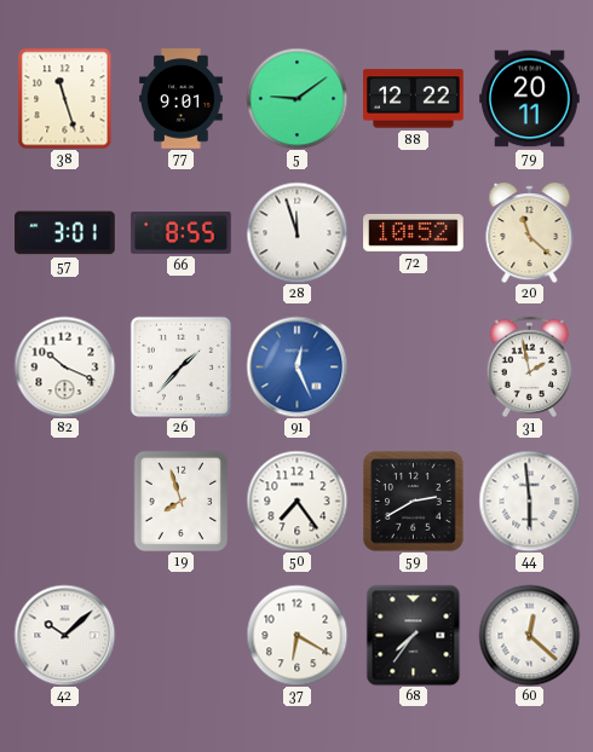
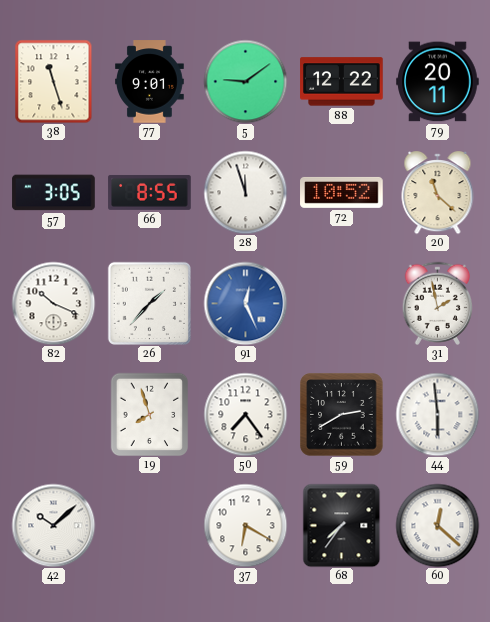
57: 3:01 -> 3:05 (54, 193)
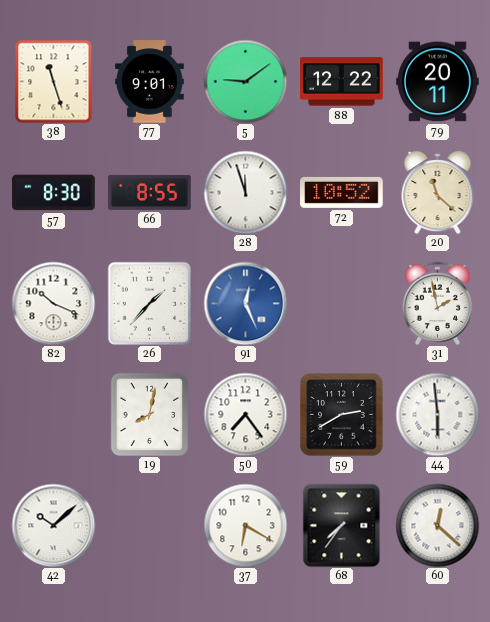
57: 3:05 -> 8:30 (54, 193)
19: 7:57 -> 8:02 (150, 414)
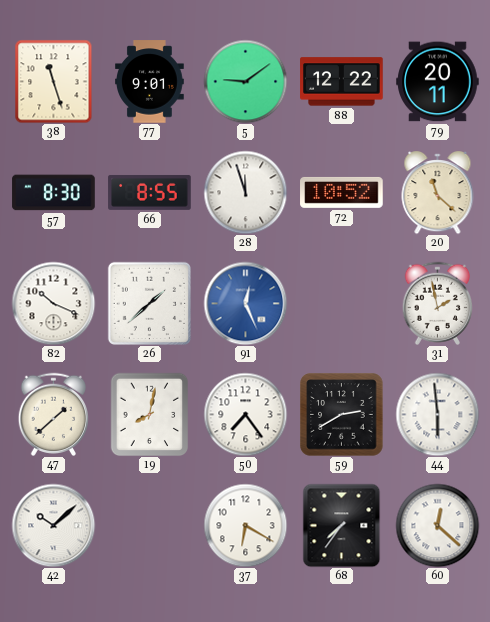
26: 1:37 -> 1:38 (149, 303)
47: none -> 1:38 (53, 414)
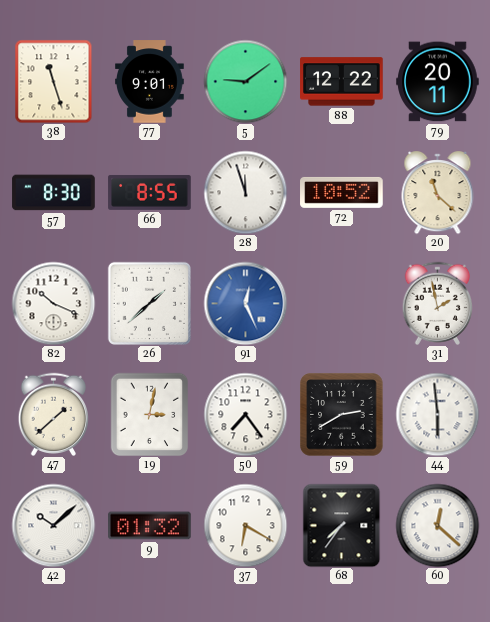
19: 8:02 -> 3:02 (150, 414)
9: none -> 01:32 (150, 526)
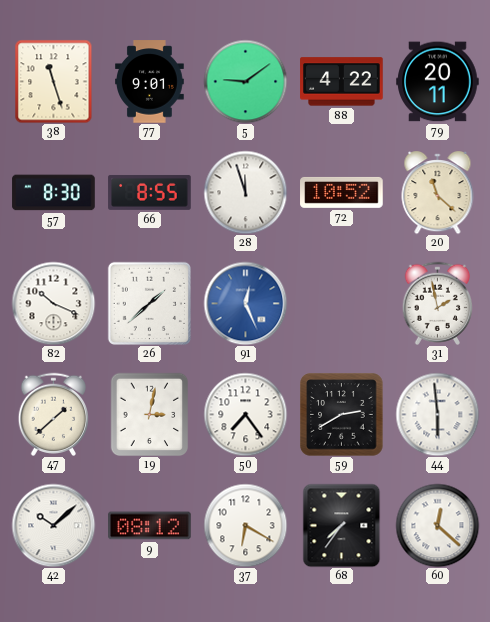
88: 12:22 -> 4:22 (342, 82)
9: 01:32 -> 08:12 (150, 526)
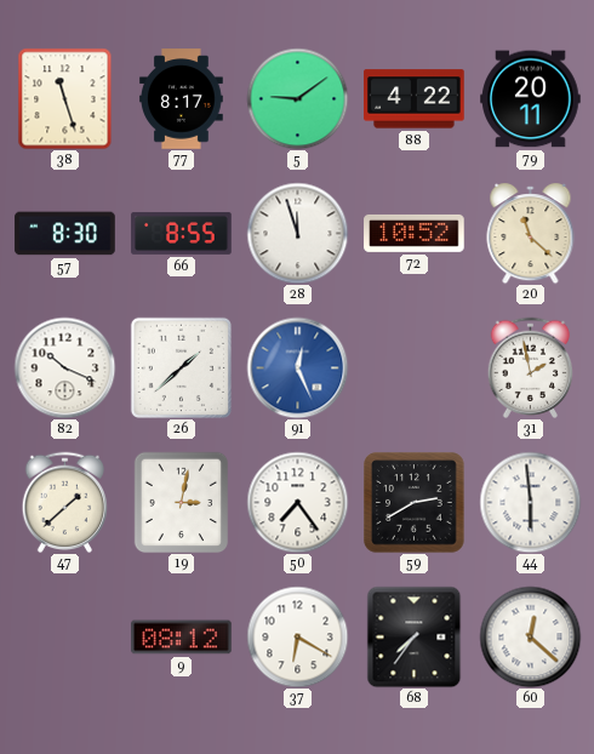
77: 9:01 -> 8:17 (182, 99)
42: 10:08 -> none (53, 525)
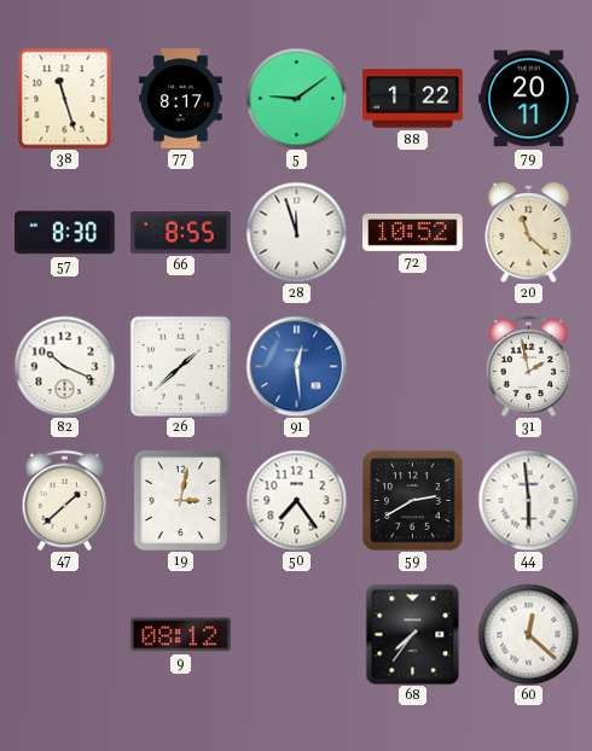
88: 4:22 -> 1:22 (413, 99)
91: 12:26 -> 12:29 (296, 366)
37: 6:20 -> none (297, 636)
